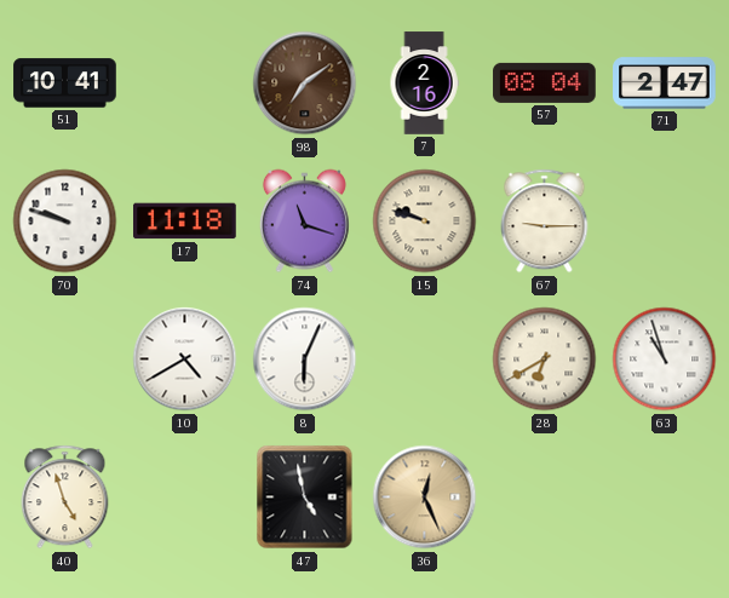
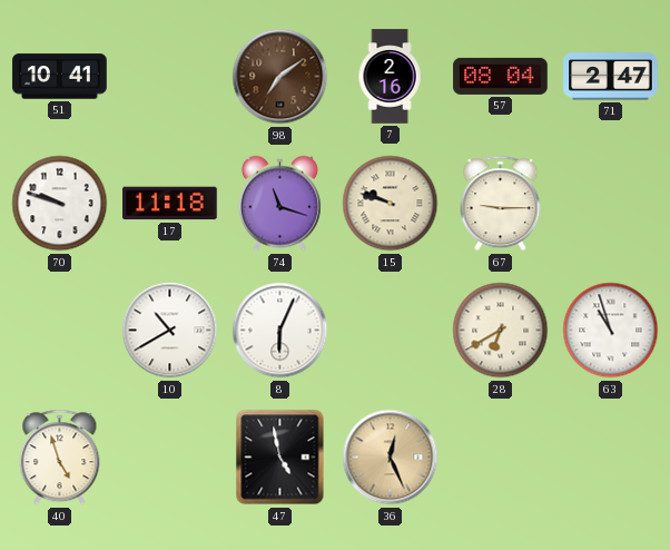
10: 4:40 -> 10:40 (170, 331)
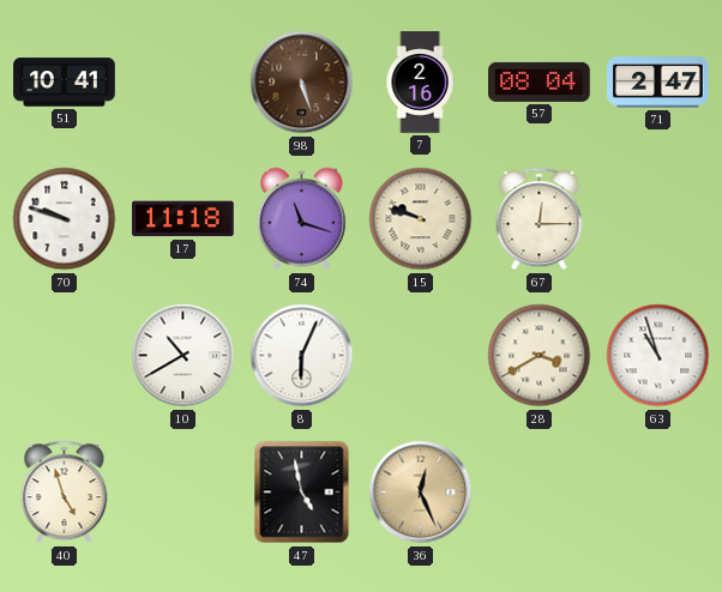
98: 7:09 -> 5:27 (302, 83)
67: 9:15 -> 12:15 (540, 219)
28: 6:40 -> 3:40 (540, 356)
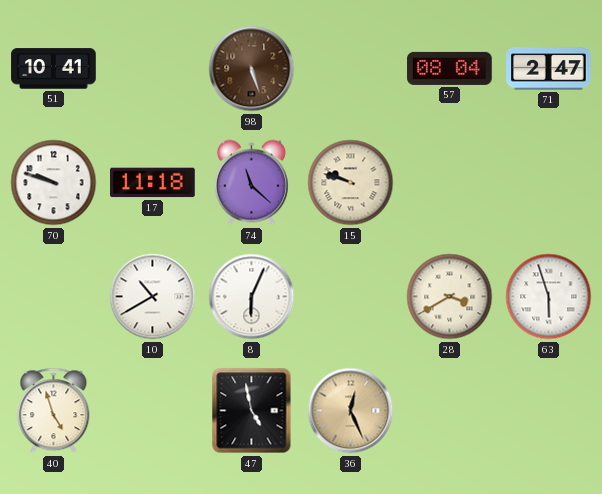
7: 2:16 -> none (420, 83)
74: 11:18 -> 11:22 (251, 183)
67: 12:15 -> none (540, 219)
63: 10:57 -> 5:57 (549, 297)
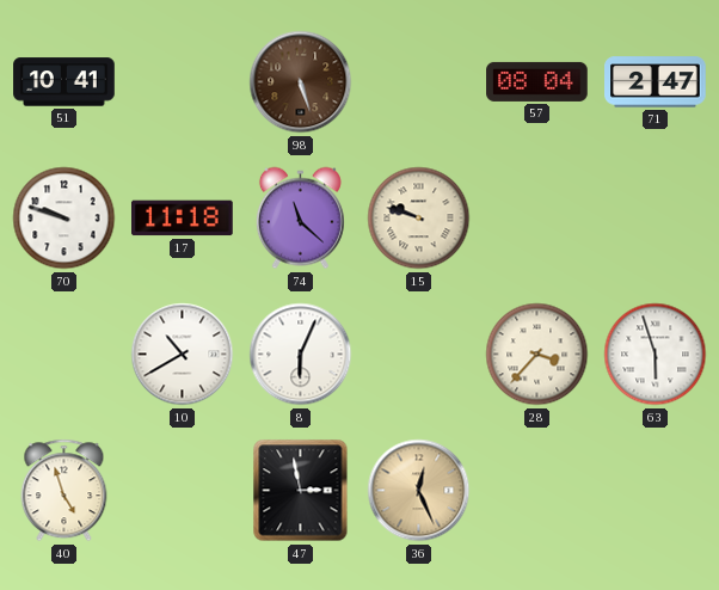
28: 3:40 -> 3:37 (537, 355)
47: 4:58 -> 2:58 (301, 491)
